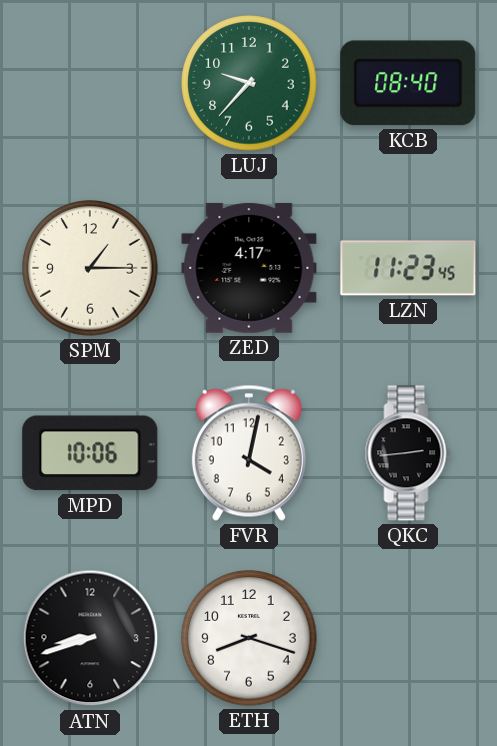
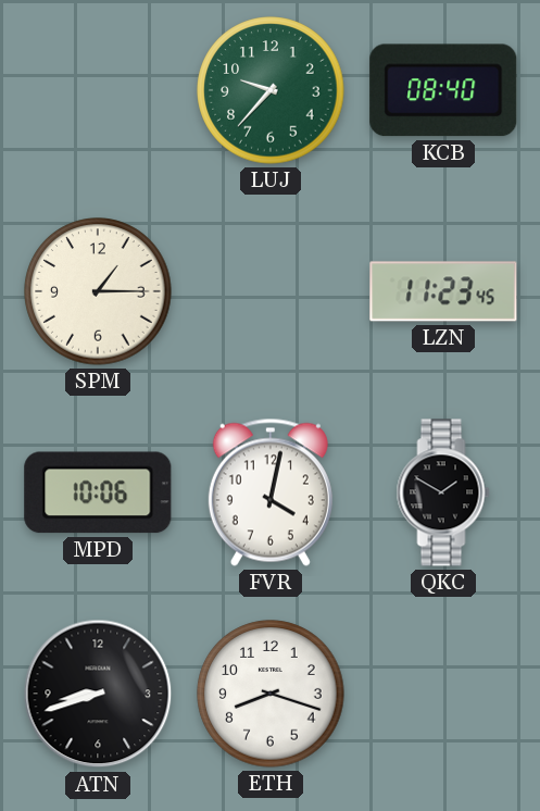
ZED: 4:17 -> none (249, 268)
QKC: 2:44 -> 1:50 (443, 492)
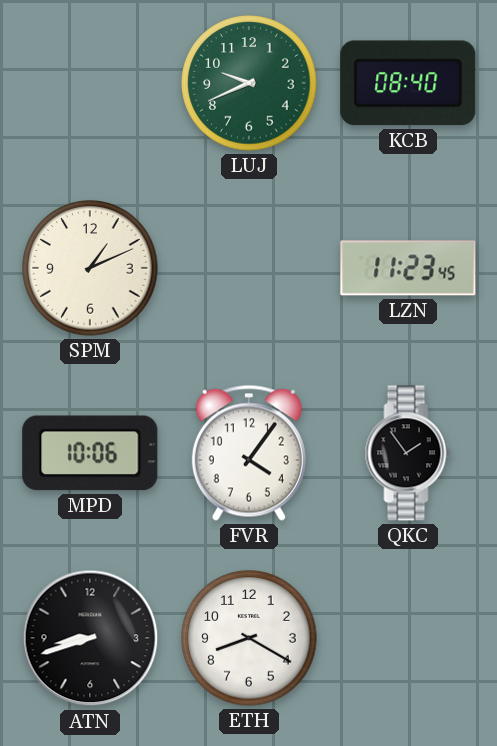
LUJ: 9:37 -> 9:41 (249, 83)
SPM: 1:15 -> 1:11 (90, 268)
FVR: 4:02 -> 4:06 (249, 453)
QKC: 1:50 -> 1:54 (408, 453)
ETH: 8:18 -> 8:20 (249, 638)
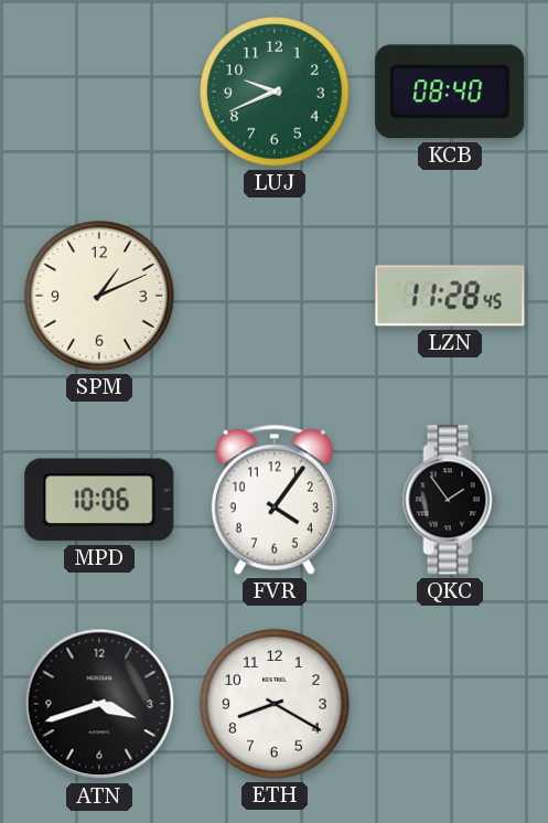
LZN: 11:23 -> 11:28 (450, 296)
ATN: 8:42 -> 3:42 (99, 704)
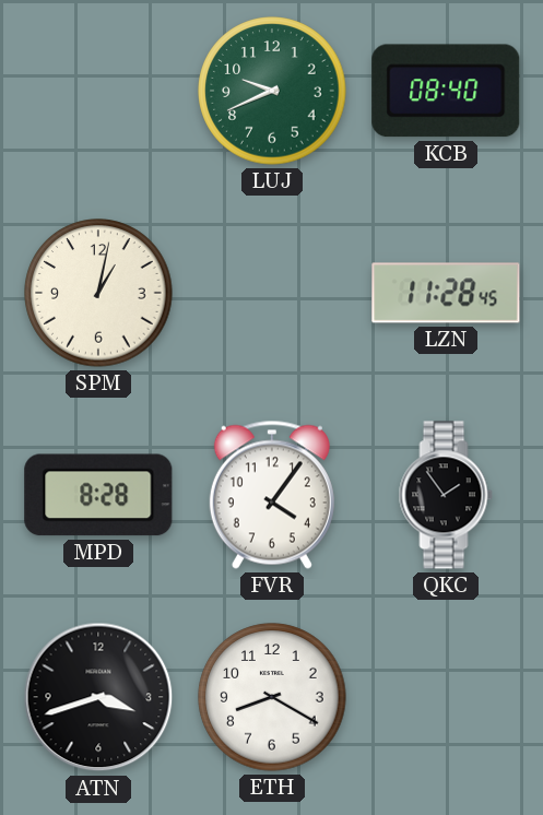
SPM: 1:11 -> 1:02 (98, 293)
MPD: 10:06 -> 8:28 (98, 495)
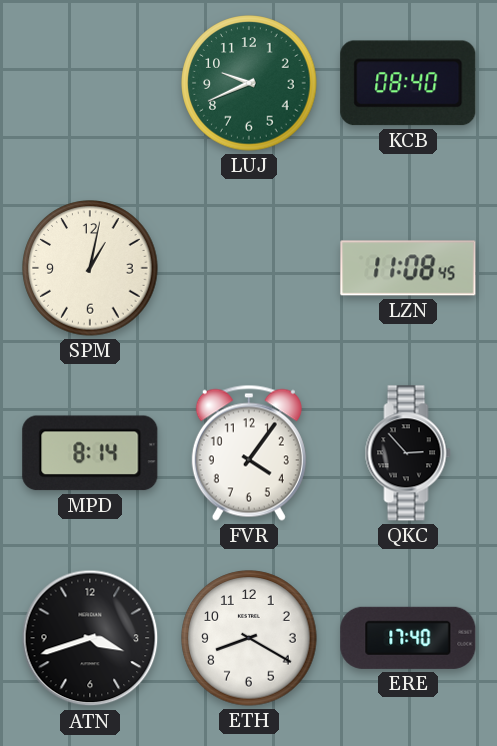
LZN: 11:28 -> 11:08 (408, 268)
MPD: 8:28 -> 8:14 (90, 453)
QKC: 1:54 -> 2:53 (408, 453)
ERE: none -> 17:40 (408, 638)
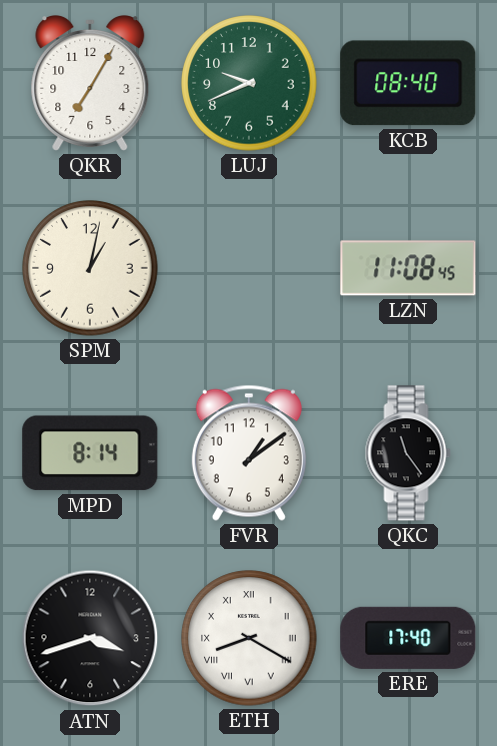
QKR: none -> 7:05 (90, 84)
FVR: 4:06 -> 1:09 (249, 453)
QKC: 2:53 -> 11:24 (408, 453)
ETH numerals: Arabic -> Roman (249, 638)
